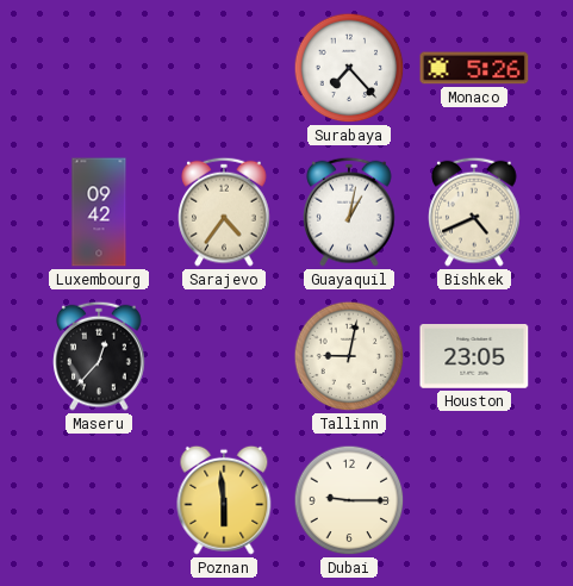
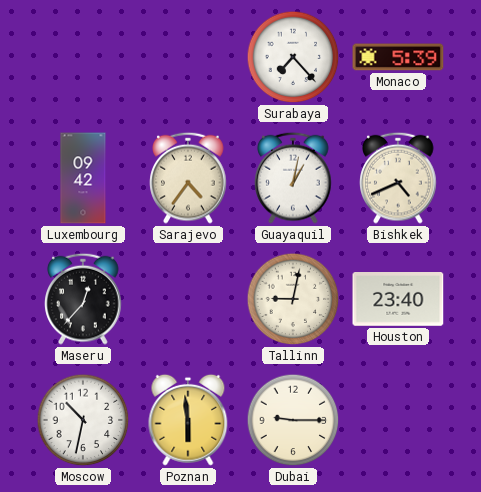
Monaco: 5:26 -> 5:39 (398, 57)
Houston: 23:05 -> 23:40 (398, 300)
Moscow: none -> 10:32 (83, 420)
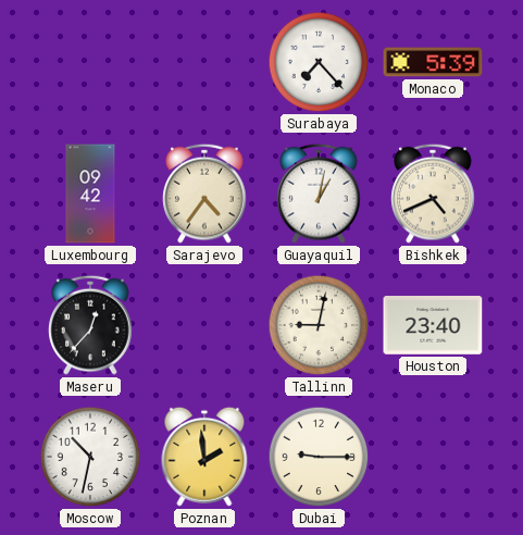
Poznan: 5:59 -> 1:59 (204, 457)
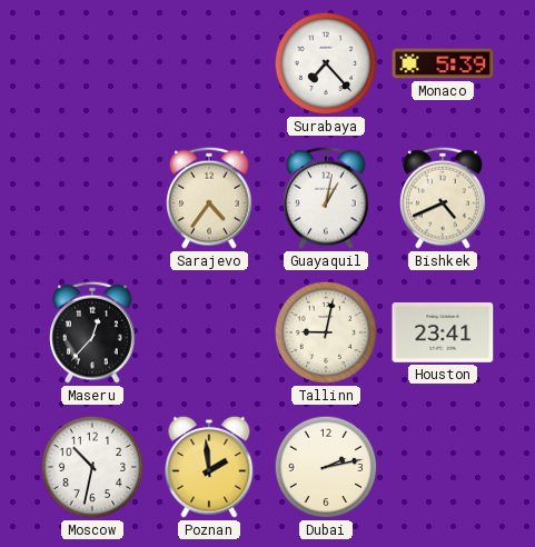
Luxembourg: 09:42 -> none (90, 194)
Houston: 23:40 -> 23:41 (443, 334)
Dubai: 9:15 -> 2:13 (326, 467)
